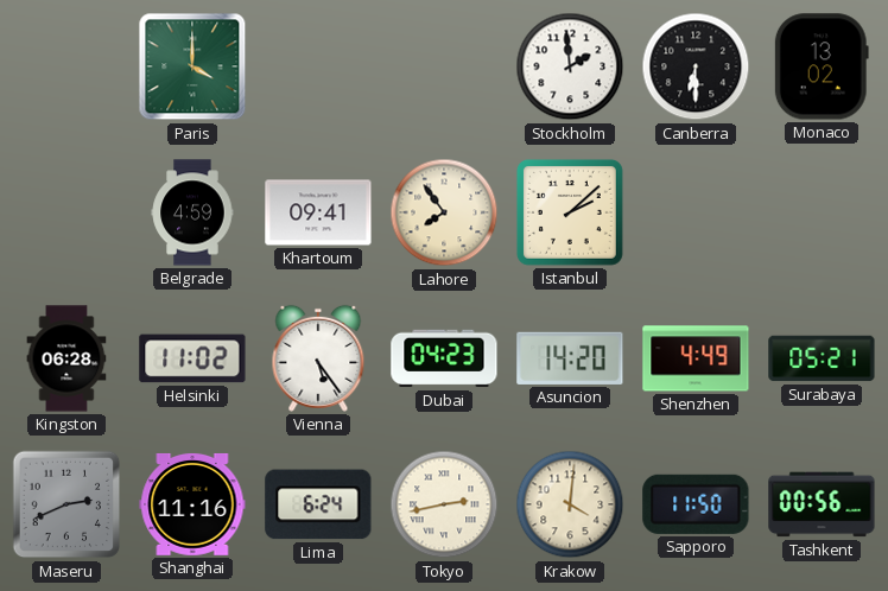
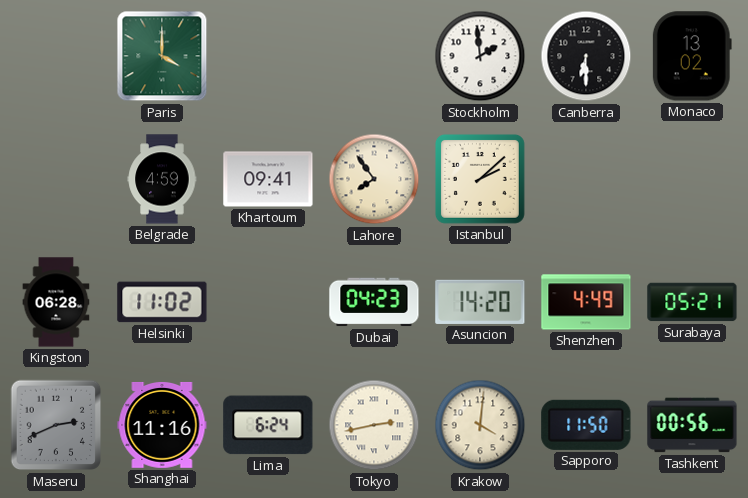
Vienna: 5:24 -> none (318, 358)
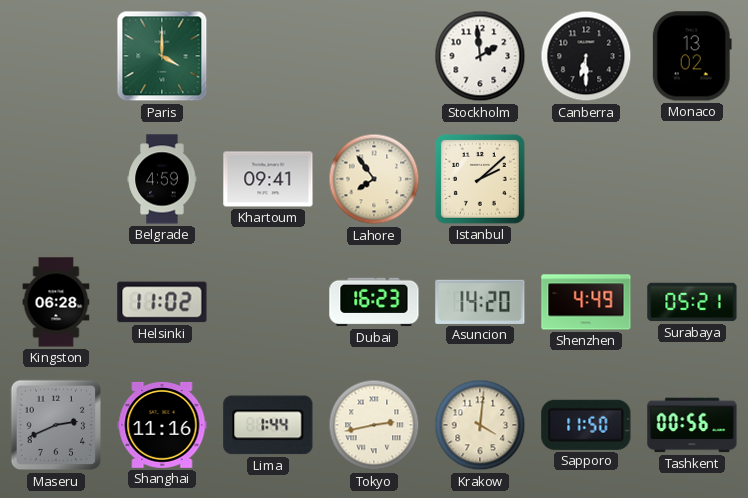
Dubai: 04:23 -> 16:23 (374, 302)
Lima: 6:24 -> 1:44 (268, 425)
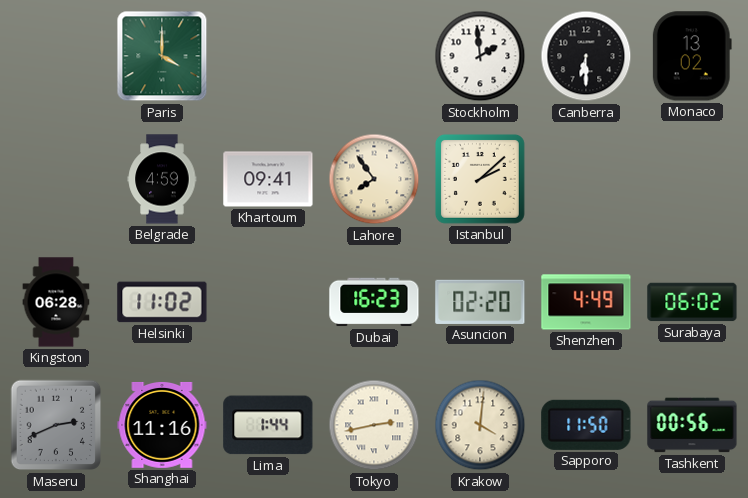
Asuncion: 14:20 -> 02:20 (480, 302)
Surabaya: 05:21 -> 06:02 (692, 302)
